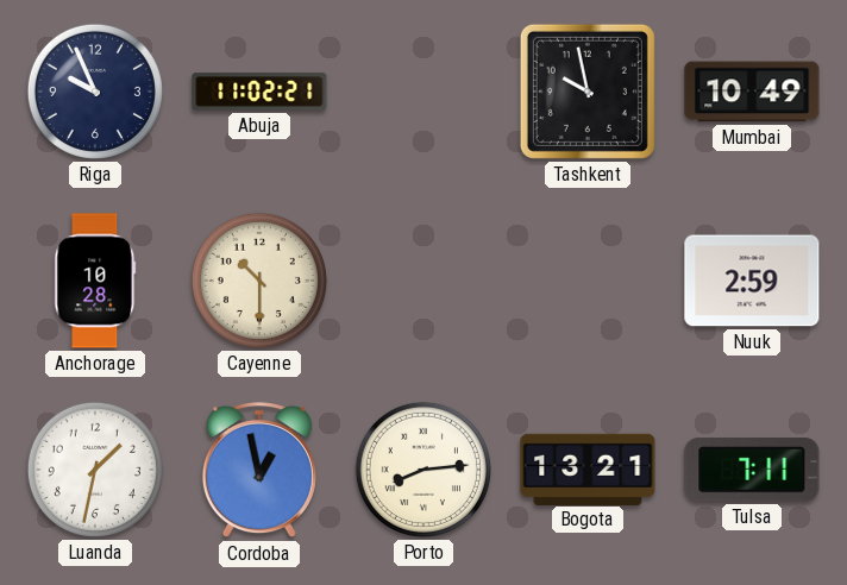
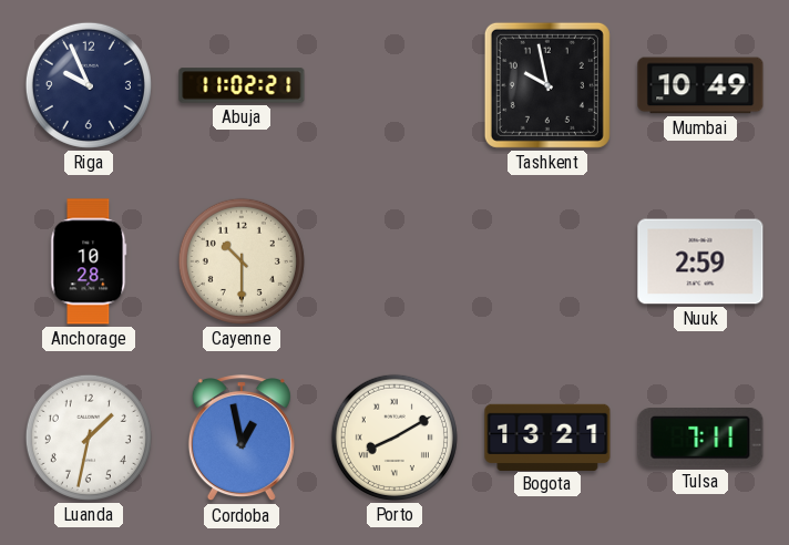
Porto: 8:14 -> 8:10 (394, 438)
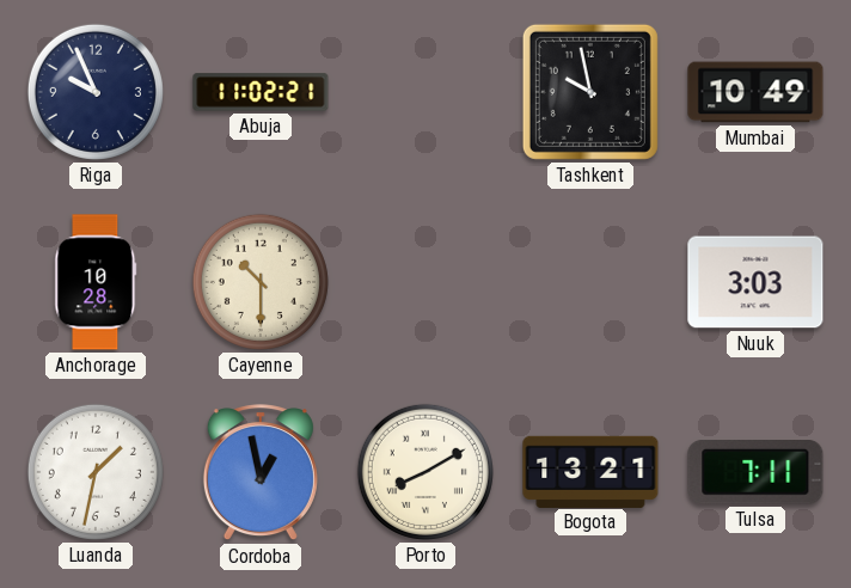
Nuuk: 2:59 -> 3:03 (755, 282)
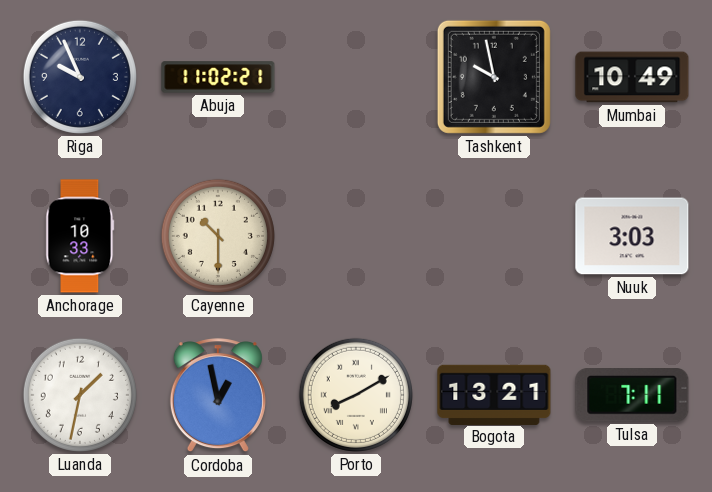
Anchorage: 10:28 -> 10:33 (80, 236)
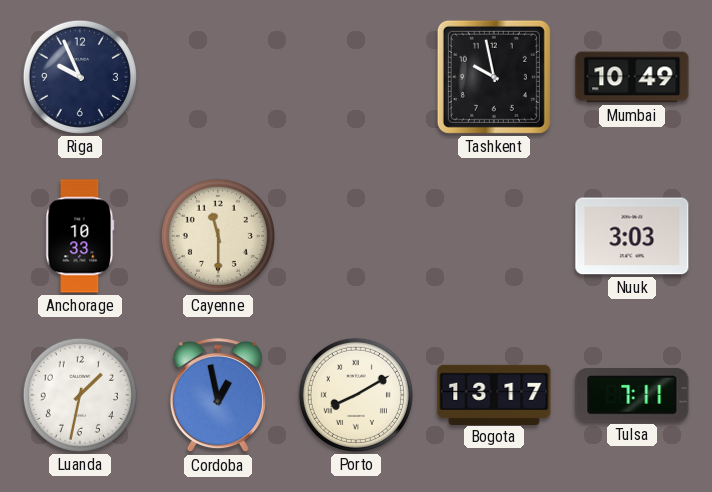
Abuja: 11:02 -> none (218, 77)
Cayenne: 10:30 -> 11:30 (218, 236)
Bogota: 13:21 -> 13:17 (494, 394)
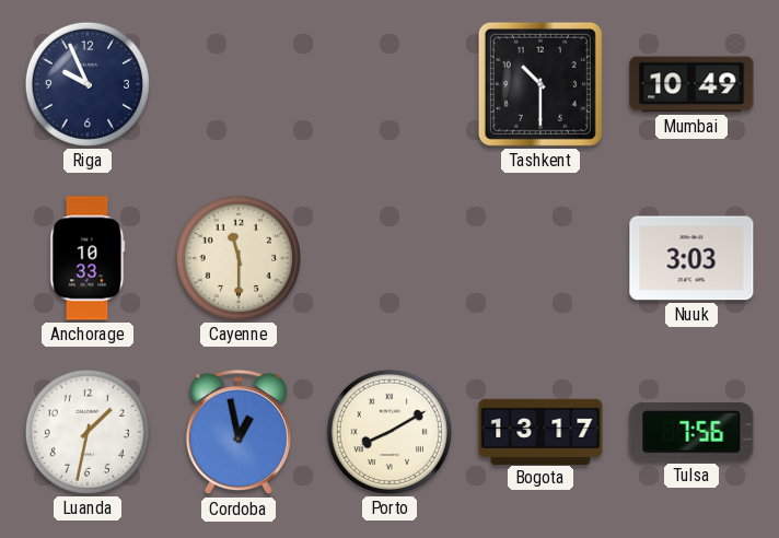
Tashkent: 9:58 -> 10:30 (540, 84)
Tulsa: 7:11 -> 7:56 (691, 433)
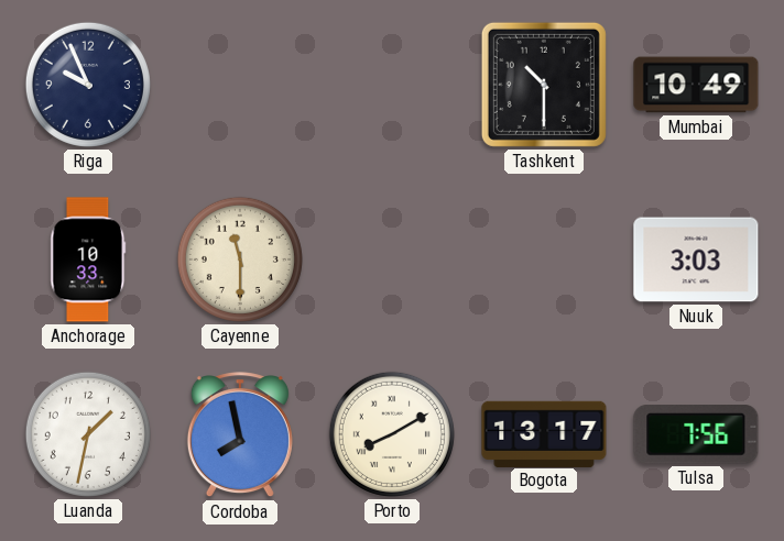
Cordoba: 12:58 -> 7:58 (240, 435)
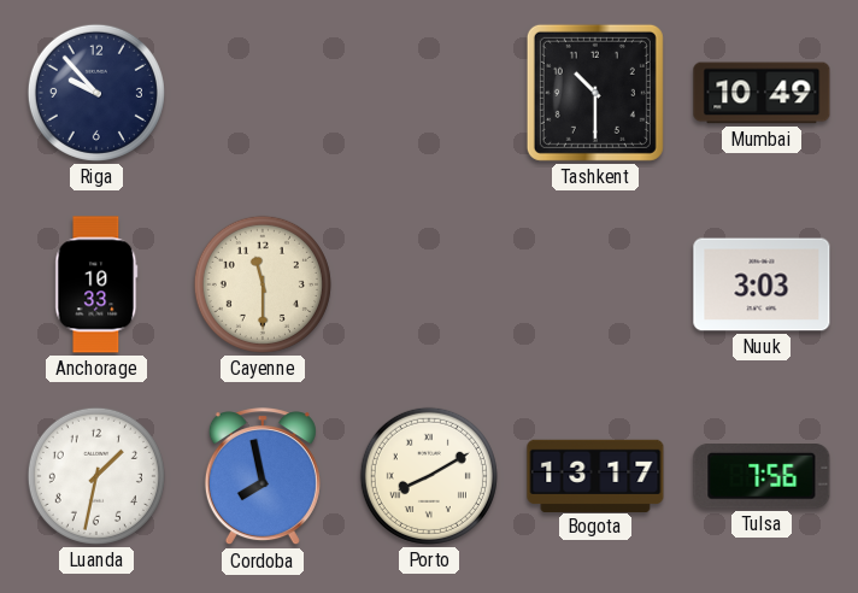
Riga: 9:56 -> 9:53 (96, 93)
